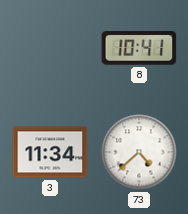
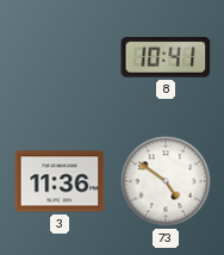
3: 11:34 -> 11:36 (60, 181)
73: 4:38 -> 4:51 (166, 181)
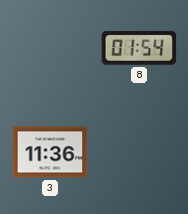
8: 10:41 -> 01:54 (139, 48)
73: 4:51 -> none (166, 181)
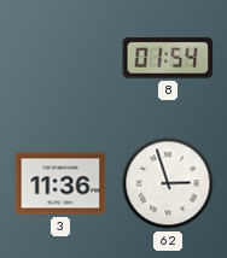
62: none -> 2:57 (168, 183)
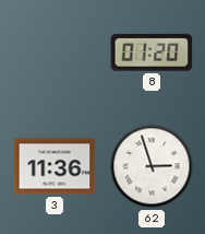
8: 01:54 -> 01:20 (152, 52)
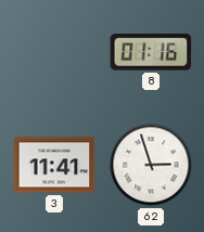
8: 01:20 -> 01:16 (151, 52)
3: 11:36 -> 11:41 (54, 165)
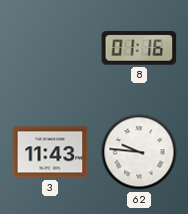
3: 11:41 -> 11:43 (50, 152)
62: 2:57 -> 9:46 (139, 152)
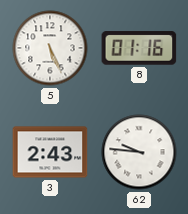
5: none -> 5:26 (50, 48)
3: 11:43 -> 2:43 (50, 152)
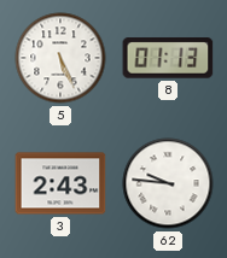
8: 01:16 -> 01:13 (168, 58)
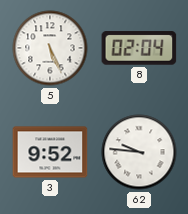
8: 01:13 -> 02:04 (139, 48)
3: 2:43 -> 9:52 (50, 152)
